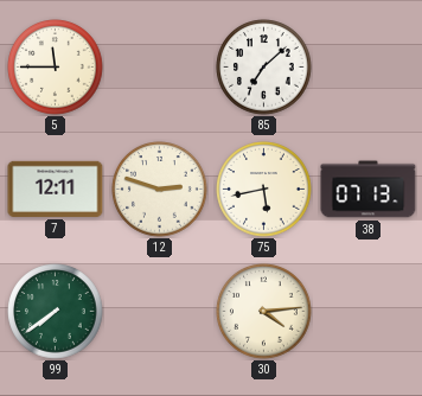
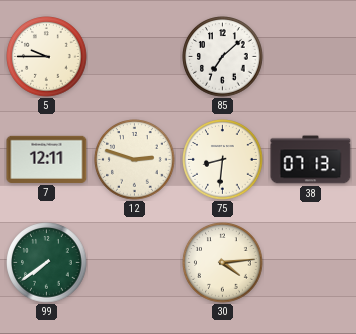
5: 11:45 -> 9:45 (47, 57)
75: 5:43 -> 8:31 (223, 160)
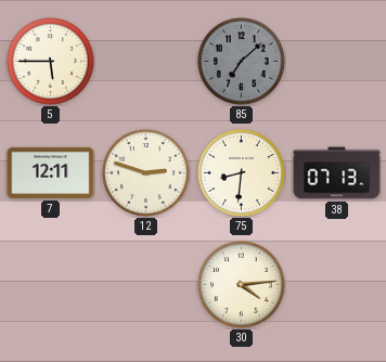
5: 9:45 -> 5:45 (51, 62)
85 dial: white -> grey (242, 62)
99: 7:39 -> none (47, 263)
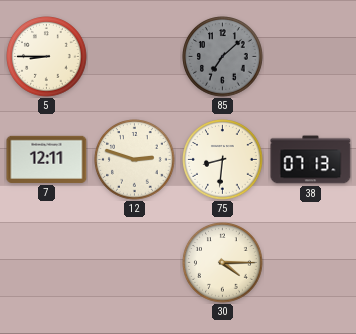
5: 5:45 -> 8:45 (47, 57)
30: 4:14 -> 4:15 (223, 263)
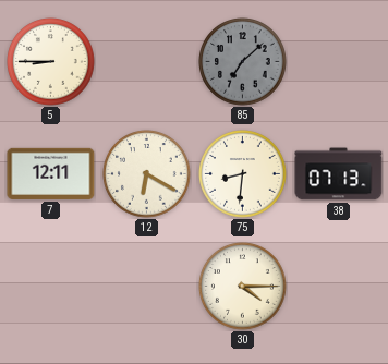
12: 2:48 -> 6:20 (147, 174)
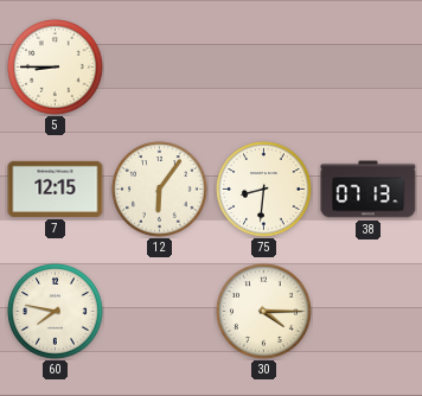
85: 7:08 -> none (243, 62)
7: 12:11 -> 12:15 (56, 189)
12: 6:20 -> 6:06 (160, 190)
60: none -> 7:47 (56, 312)
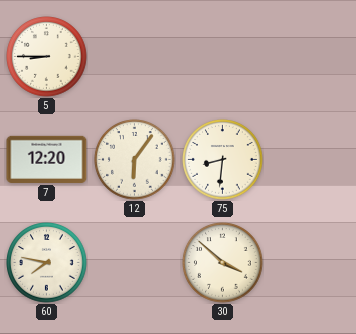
7: 12:15 -> 12:20 (47, 159)
38: 07:13 -> none (369, 190)
30: 4:15 -> 3:52 (223, 263)
